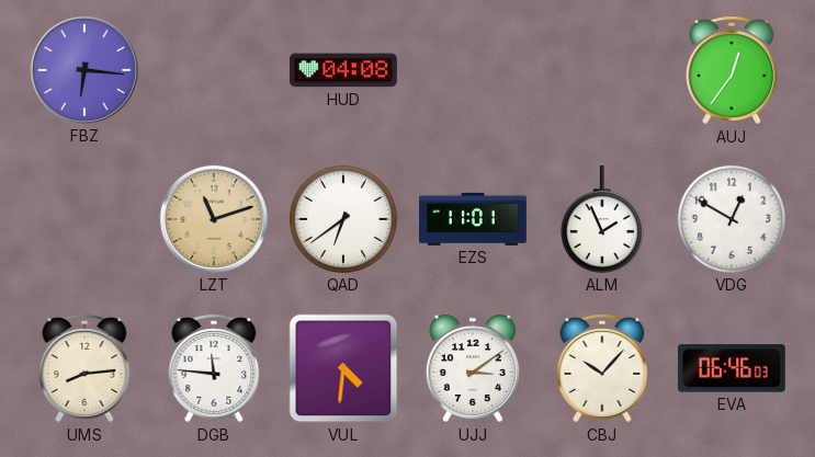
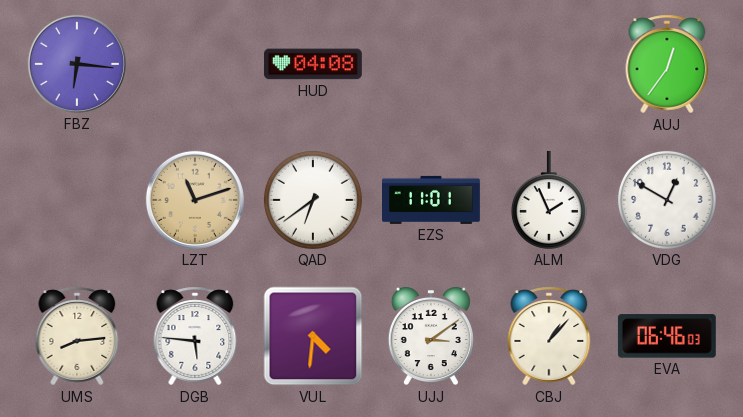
DGB: 11:46 -> 5:46 (195, 336)
CBJ: 10:07 -> 1:07 (549, 336)
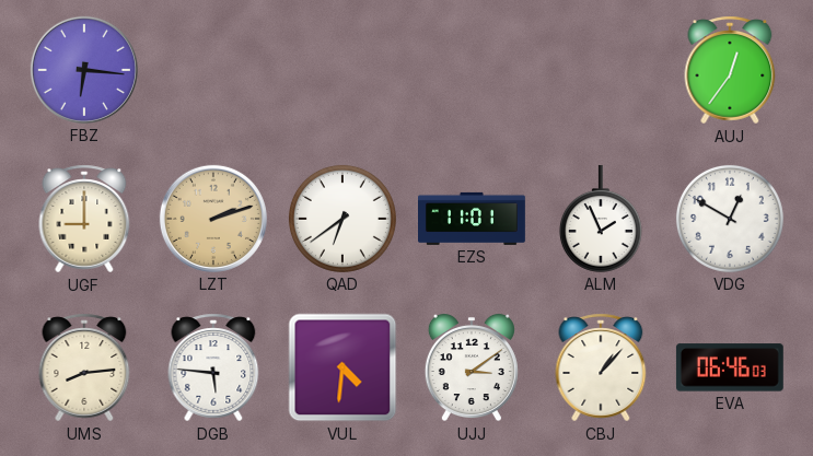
HUD: 04:08 -> none (313, 64)
UGF: none -> 9:00 (84, 219)
LZT: 11:12 -> 2:12 (213, 219)
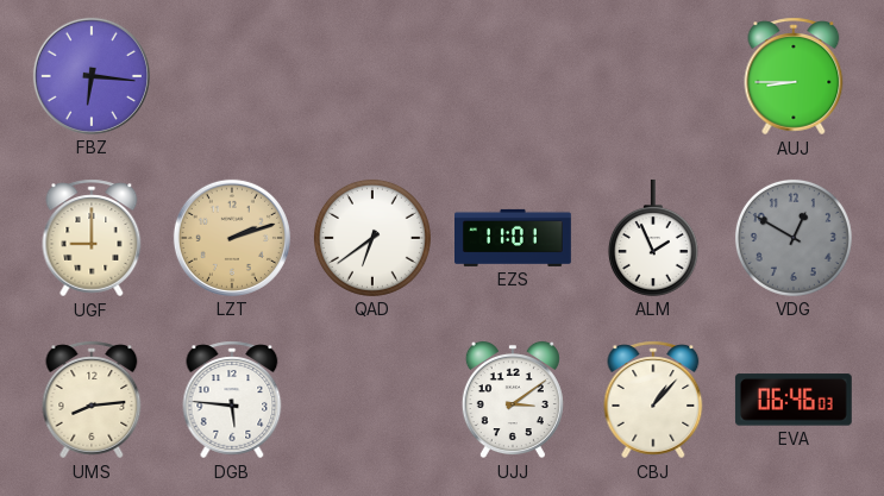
AUJ: 12:36 -> 8:45 (794, 76)
VDG dial: white -> grey (794, 238)
VUL: 4:31 -> none (342, 367)
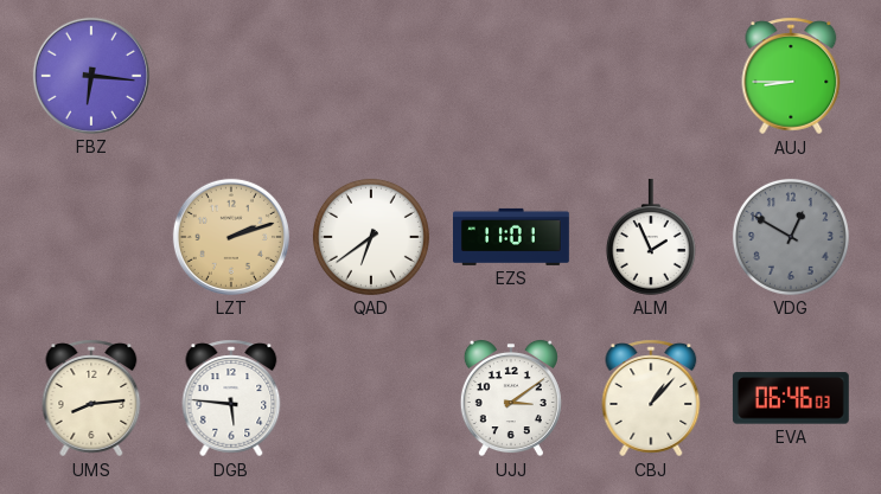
UGF: 9:00 -> none (92, 238)
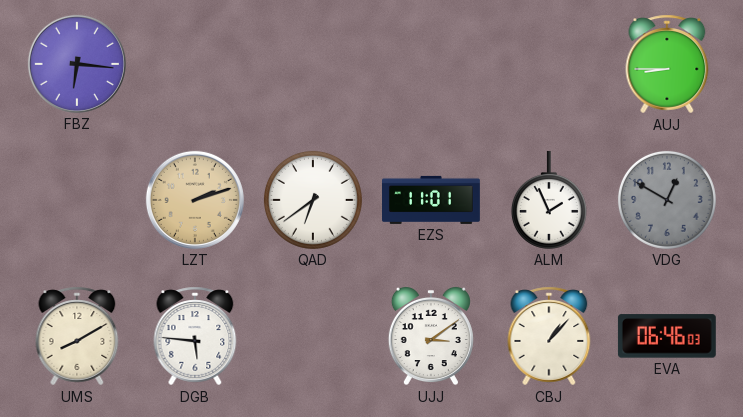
UMS: 8:14 -> 8:10 (77, 336)
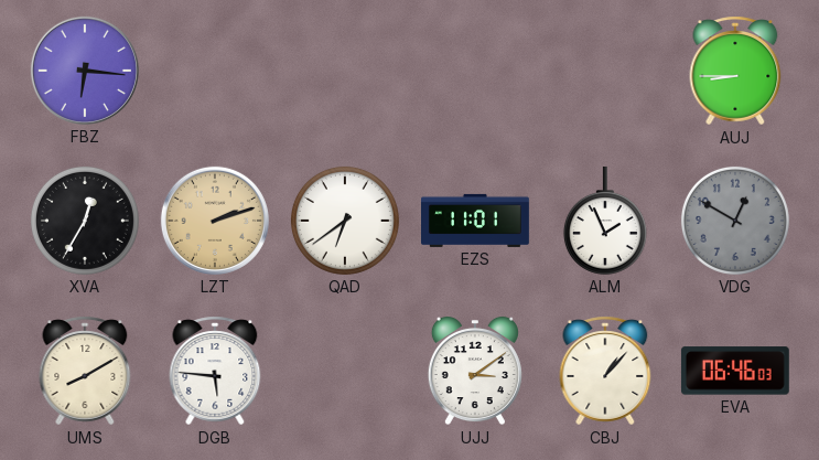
XVA: none -> 12:35 (85, 221)
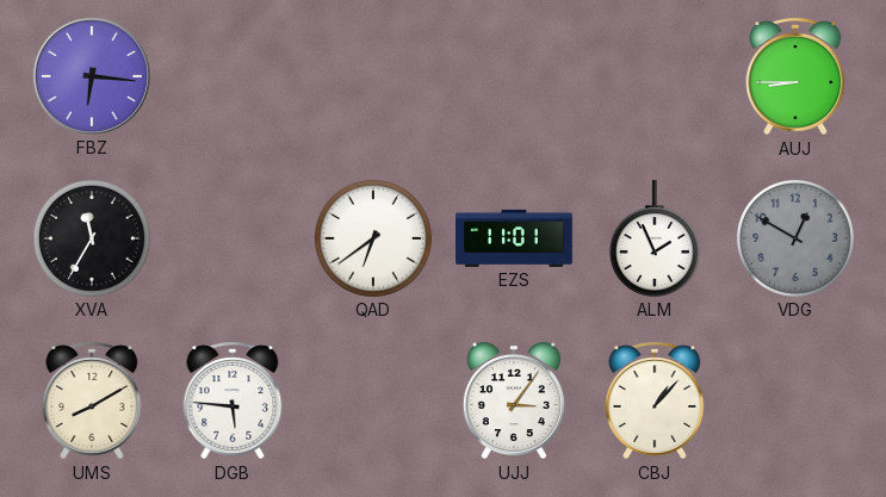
XVA: 12:35 -> 11:35 (92, 238)
LZT: 2:12 -> none (215, 221)
UJJ: 3:09 -> 3:06 (514, 400)
EVA: 06:46 -> none (735, 371)
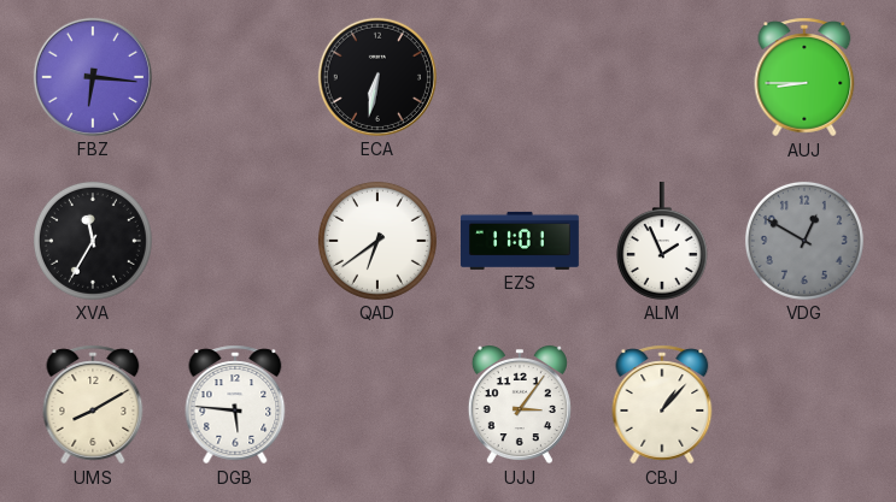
ECA: none -> 6:32 (377, 77)
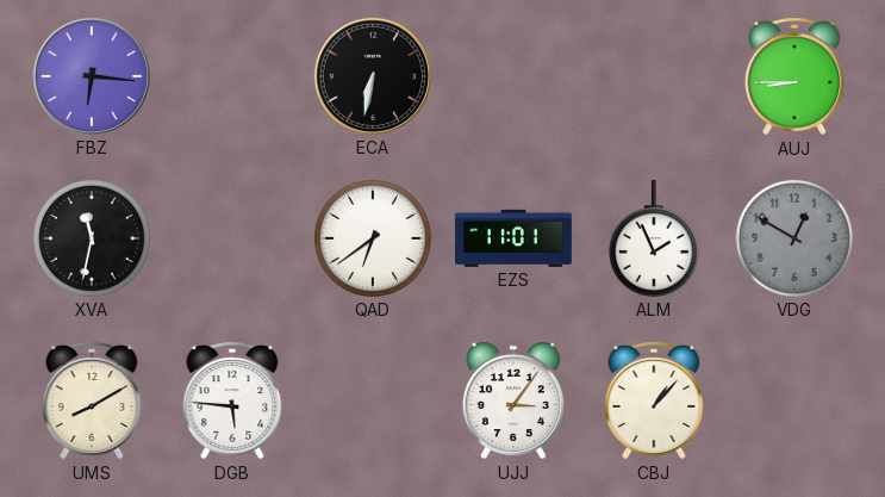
XVA: 11:35 -> 11:32 (92, 238)
